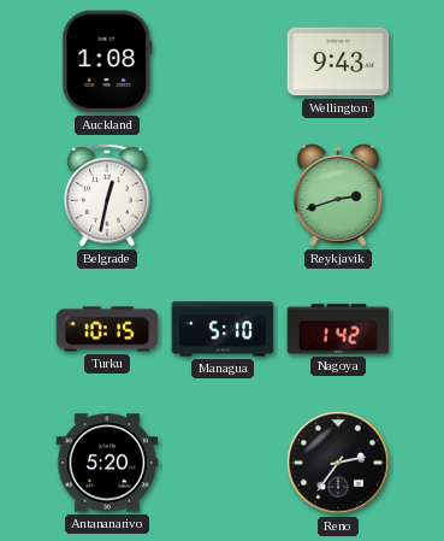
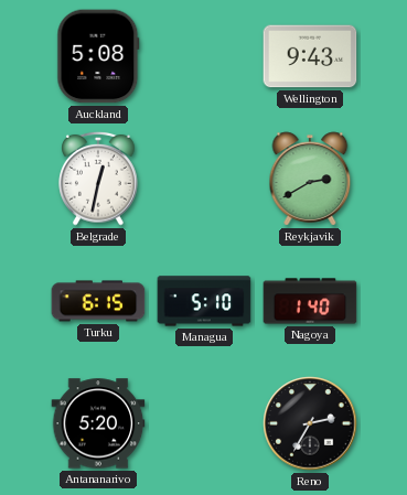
Auckland: 1:08 -> 5:08 (98, 56)
Reykjavik: 2:42 -> 2:40 (310, 179)
Turku: 10:15 -> 6:15 (98, 301)
Nagoya: 1:42 -> 1:40 (310, 301)
Reno: 2:36 -> 2:35 (310, 423)
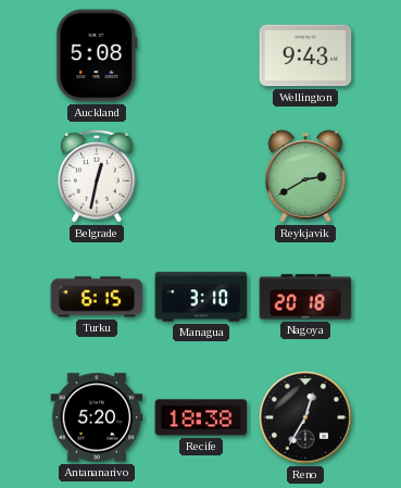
Managua: 5:10 -> 3:10 (201, 297)
Nagoya: 1:40 -> 20:18 (305, 297)
Recife: none -> 18:38 (201, 417)
Reno: 2:35 -> 12:35 (305, 417)
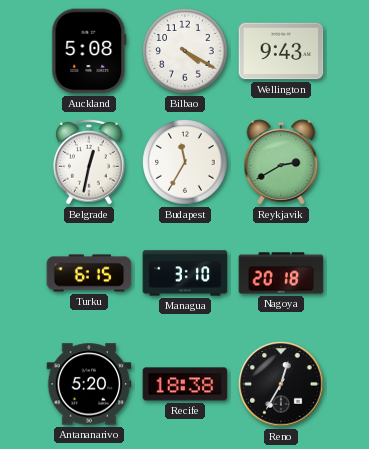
Bilbao: none -> 4:20 (185, 51)
Budapest: none -> 11:35 (185, 162)
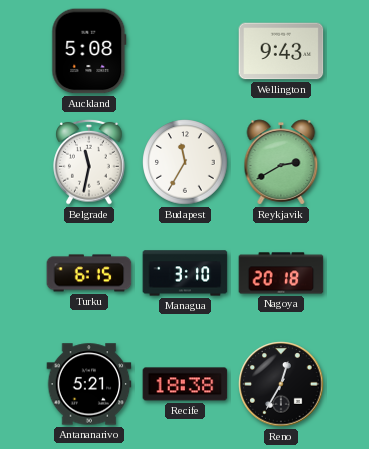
Bilbao: 4:20 -> none (185, 51)
Belgrade: 12:32 -> 11:32 (89, 162)
Antananarivo: 5:20 -> 5:21 (89, 384)
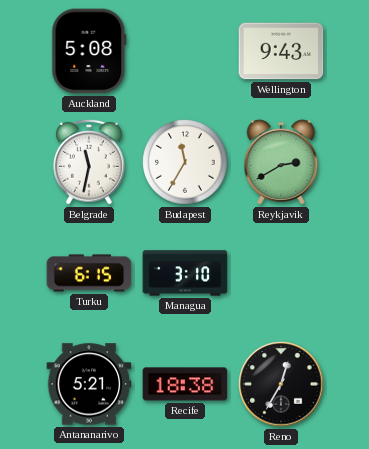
Nagoya: 20:18 -> none (281, 273)
